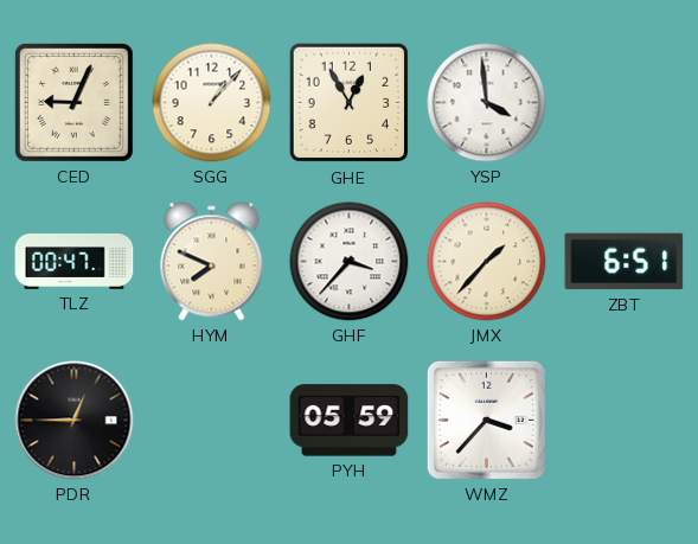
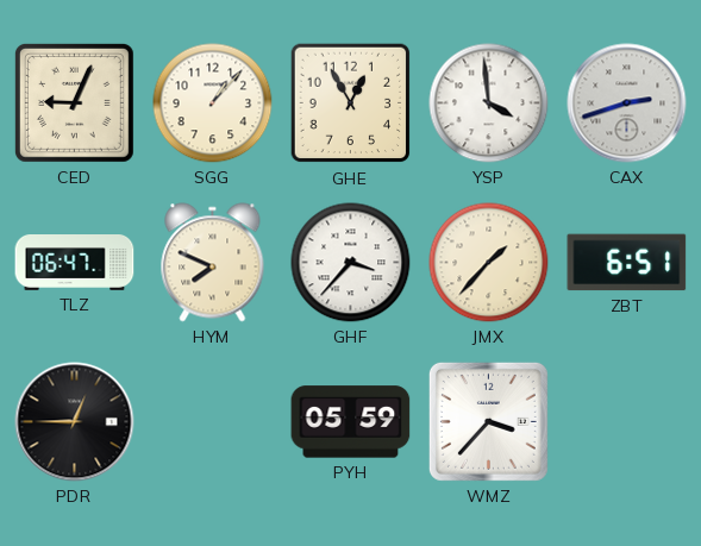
CAX: none -> 2:42 (627, 103)
TLZ: 00:47 -> 06:47 (75, 263)
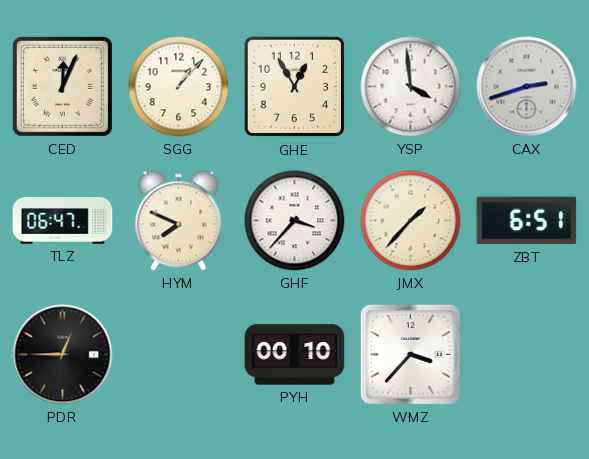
CED: 9:04 -> 12:04 (62, 86)
PYH: 05:59 -> 00:10 (295, 355)
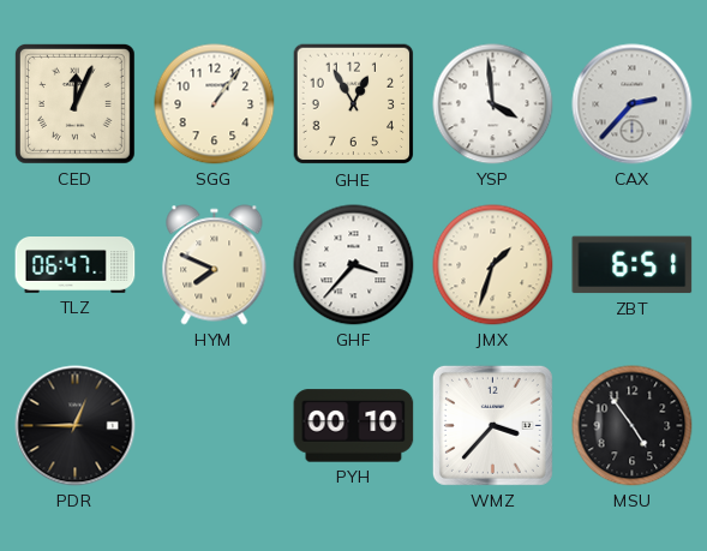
SGG: 1:07 -> 1:06 (215, 104)
CAX: 2:42 -> 2:37 (633, 104)
JMX: 1:37 -> 1:33 (493, 265)
MSU: none -> 4:54 (633, 426)
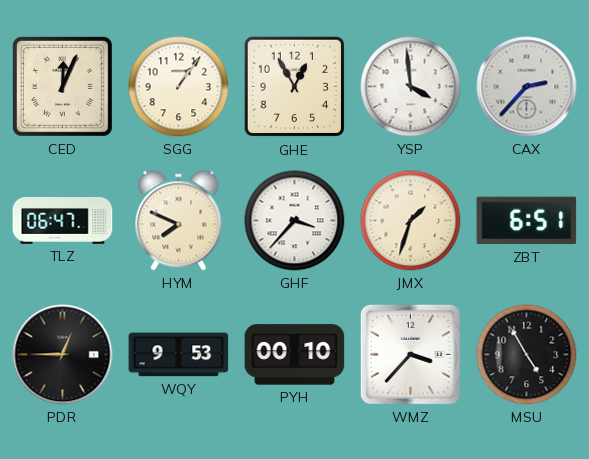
WQY: none -> 9:53 (179, 355)
MSU: 4:54 -> 4:55 (527, 355)
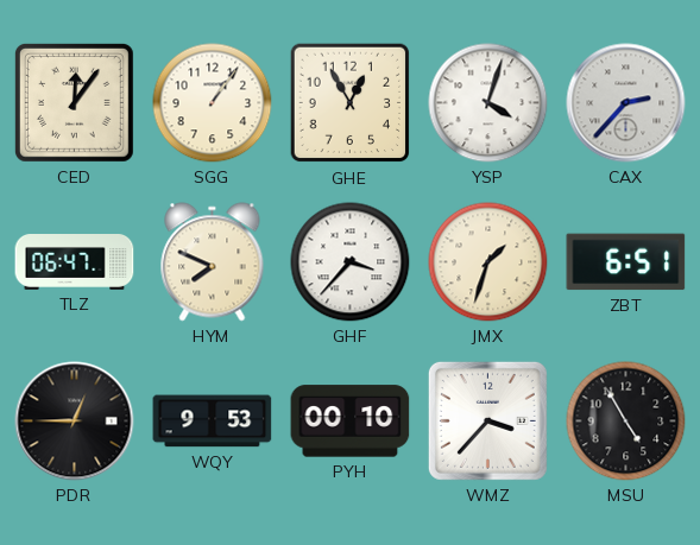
CED: 12:04 -> 12:06 (74, 102)
YSP: 3:59 -> 4:03 (488, 103)
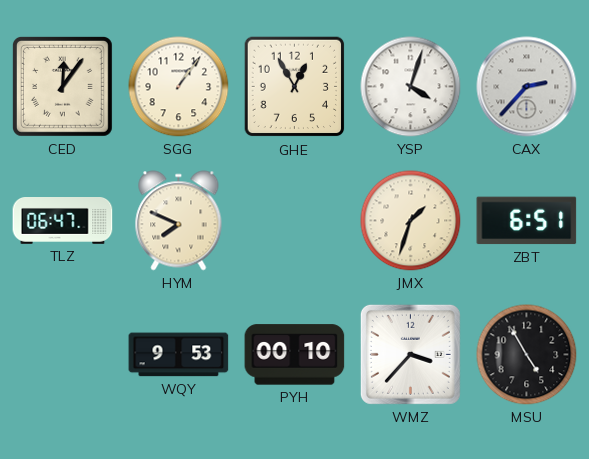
GHF: 3:37 -> none (351, 262)
PDR: 12:45 -> none (75, 422)
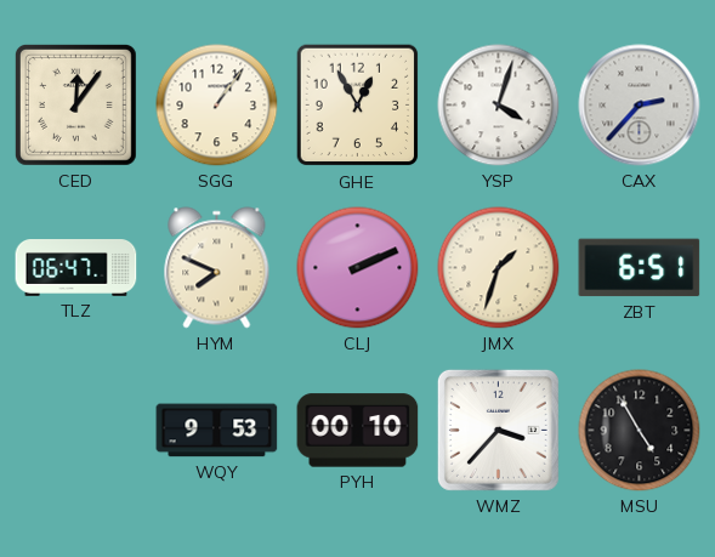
CLJ: none -> 2:11 (358, 268)
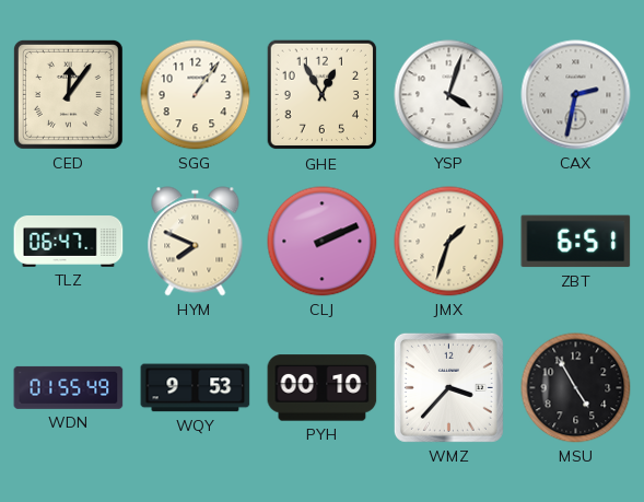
CAX: 2:37 -> 2:32 (576, 95)
WDN: none -> 01:55 (69, 387)
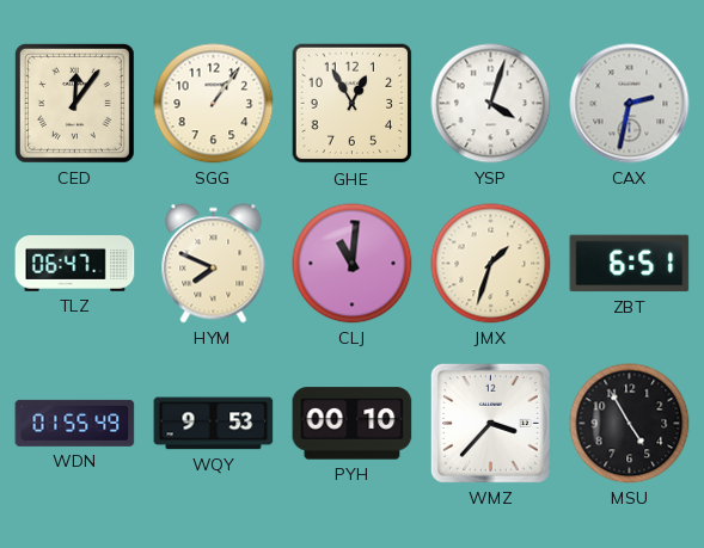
CLJ: 2:11 -> 11:01 (353, 264)
